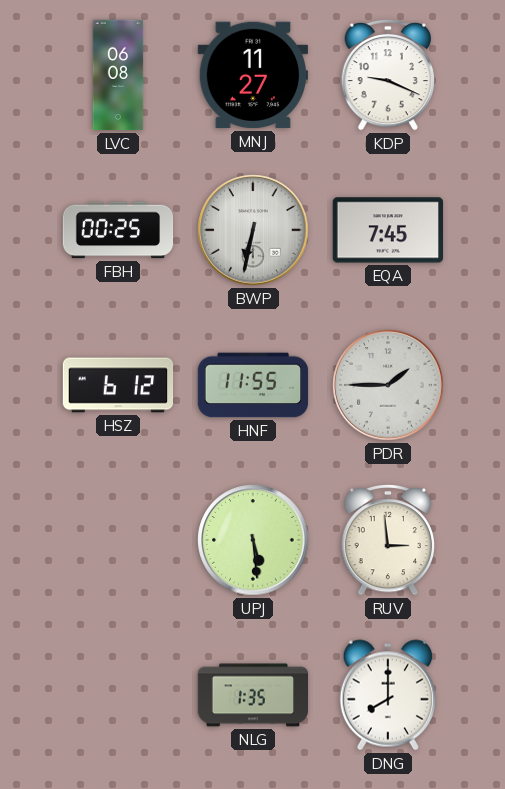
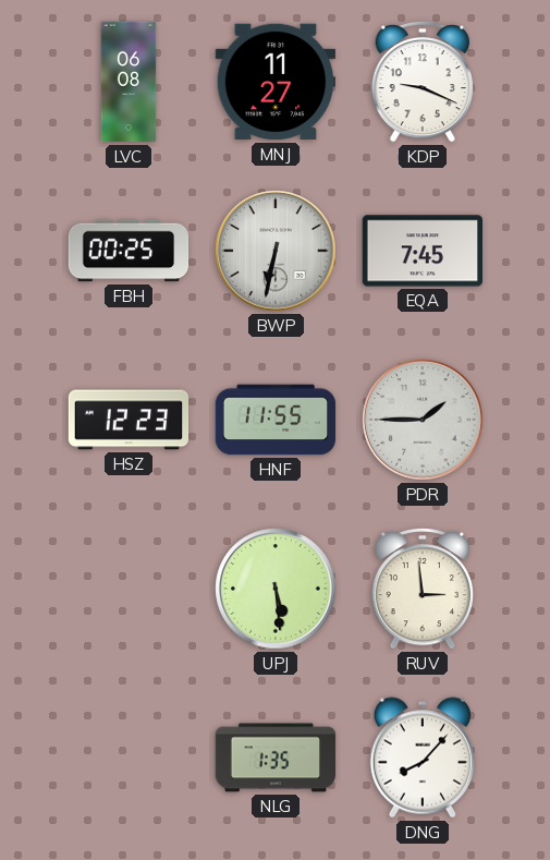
HSZ: 6:12 -> 12:23 (129, 420)
DNG: 8:00 -> 8:07 (423, 758)
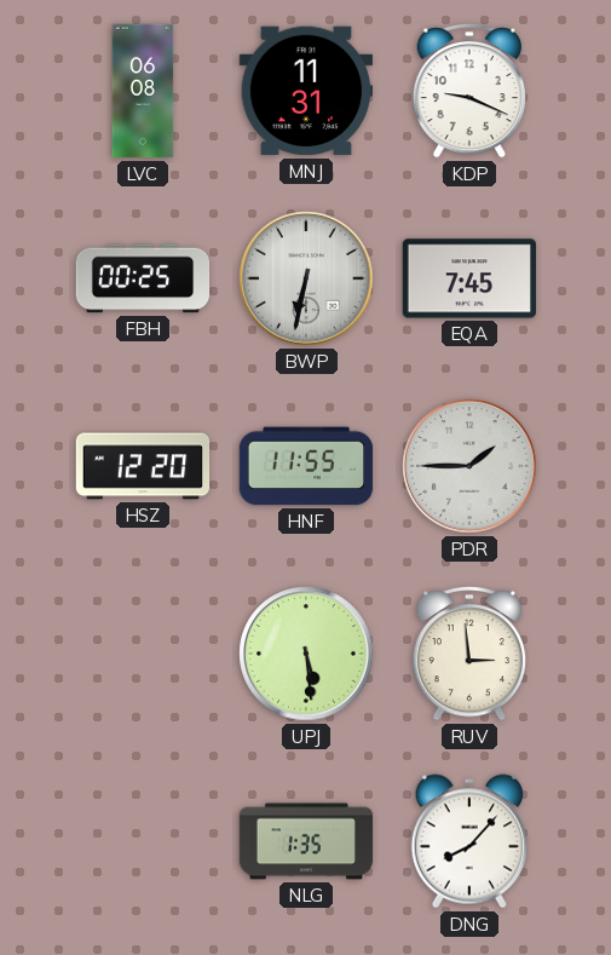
MNJ: 11:27 -> 11:31 (305, 91)
HSZ: 12:23 -> 12:20 (143, 466)
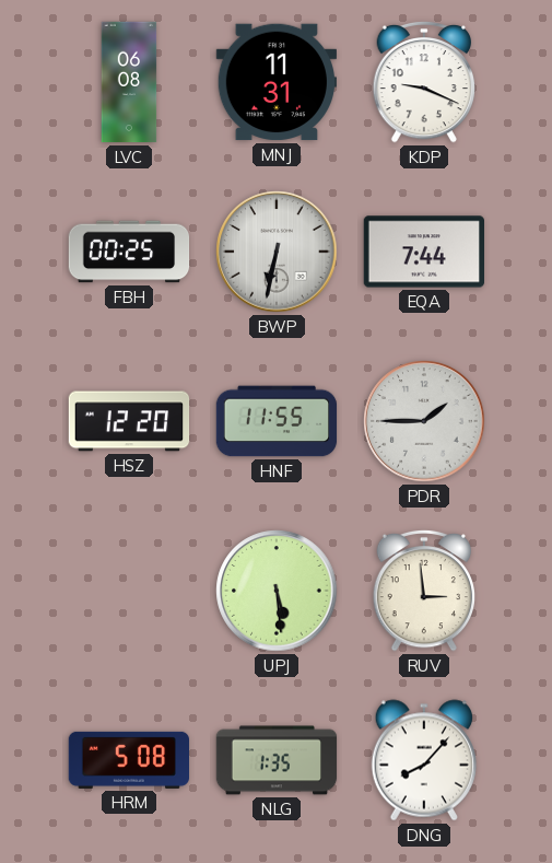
EQA: 7:45 -> 7:44 (423, 252)
HRM: none -> 5:08 (128, 760)
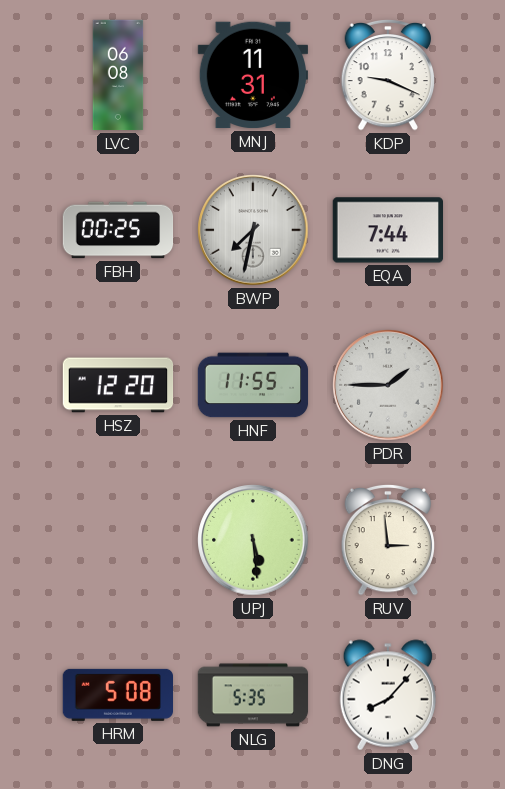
BWP: 6:32 -> 7:32 (253, 230)
NLG: 1:35 -> 5:35 (253, 695)
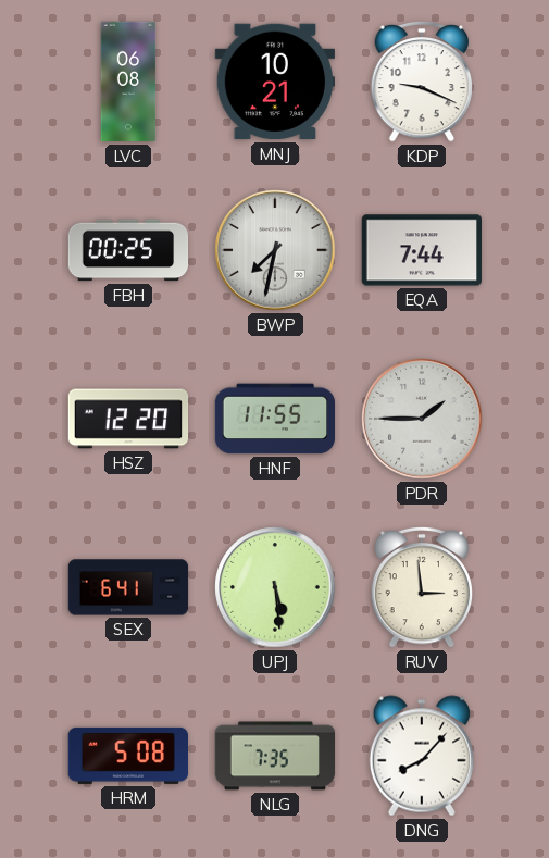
MNJ: 11:31 -> 10:21 (274, 82)
SEX: none -> 6:41 (128, 587)
NLG: 5:35 -> 7:35 (275, 756)
